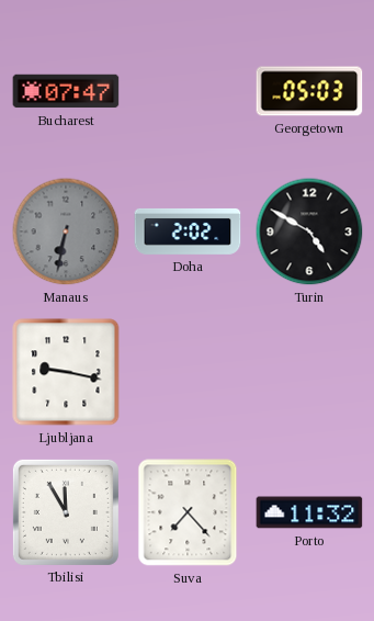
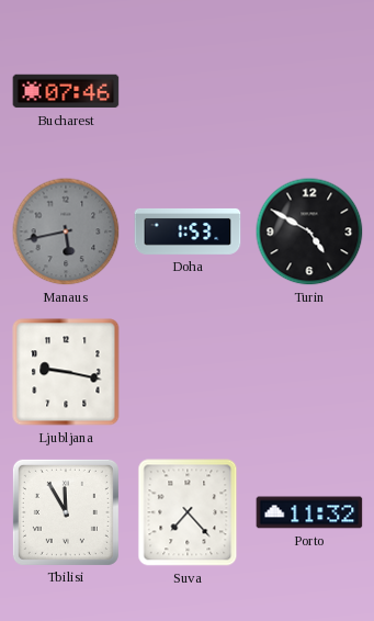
Bucharest: 07:47 -> 07:46 (66, 91)
Georgetown: 05:03 -> none (309, 91)
Manaus: 6:32 -> 5:43 (66, 232)
Doha: 2:02 -> 1:53 (188, 232)
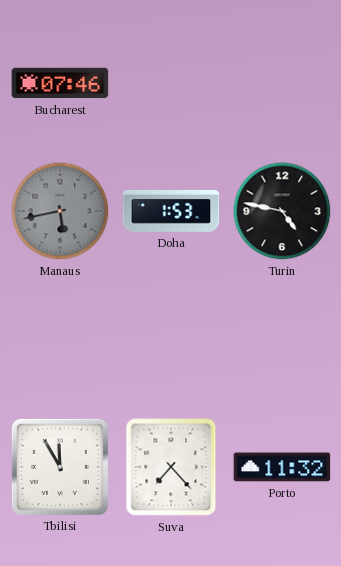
Turin: 4:50 -> 4:47 (282, 211)
Ljubljana: 9:17 -> none (66, 372)
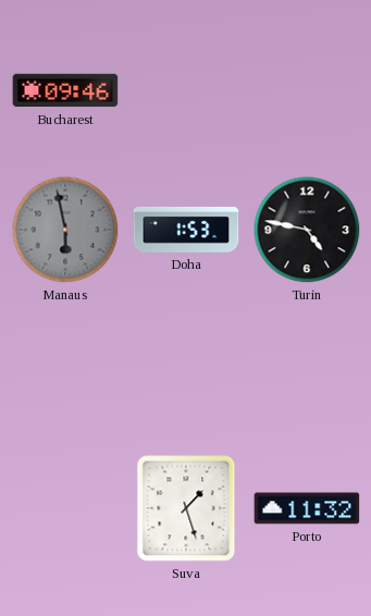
Bucharest: 07:46 -> 09:46 (65, 90)
Manaus: 5:43 -> 5:58 (65, 230)
Tbilisi: 11:55 -> none (60, 467)
Suva: 7:23 -> 1:27 (186, 508)
